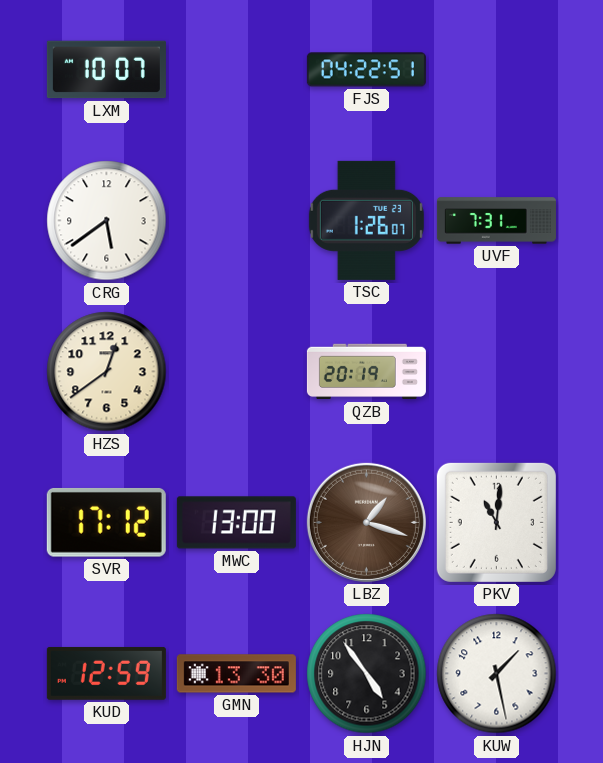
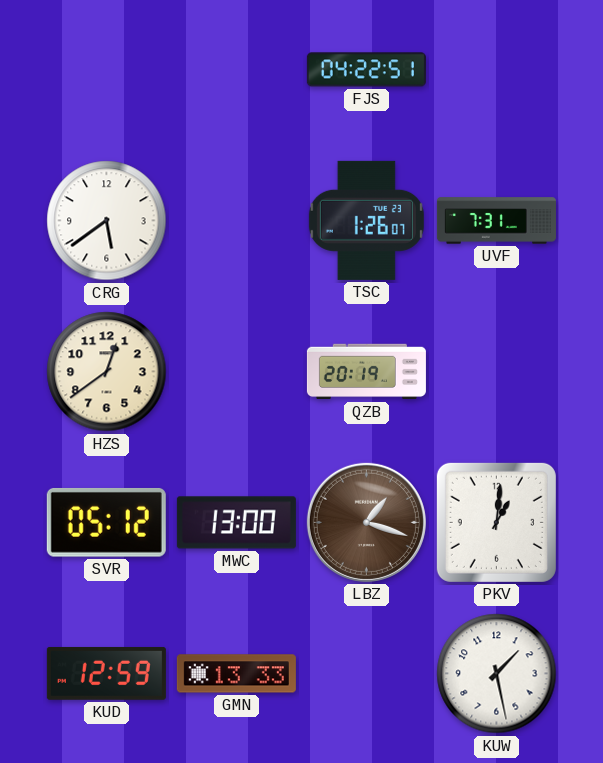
LXM: 10:07 -> none (106, 70)
SVR: 17:12 -> 05:12 (106, 522)
PKV: 11:01 -> 1:01 (496, 522)
GMN: 13:30 -> 13:33 (236, 674)
HJN: 4:54 -> none (367, 674)
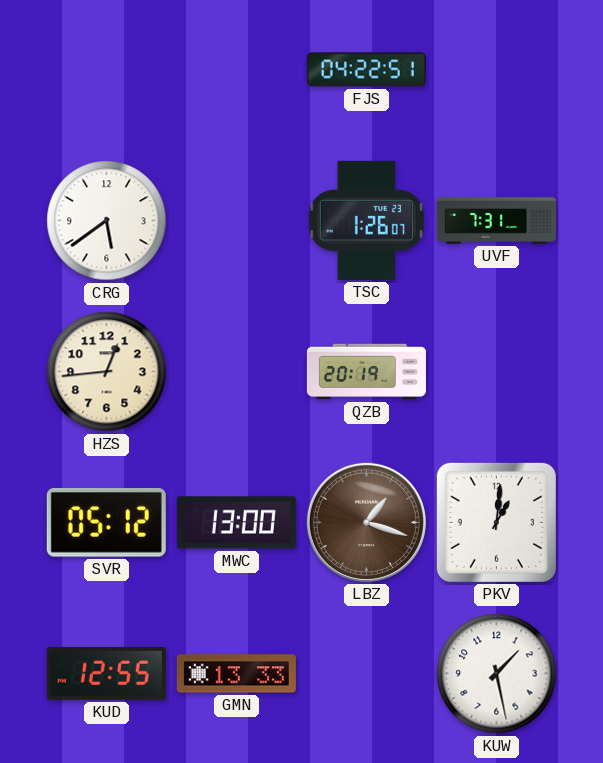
HZS: 12:39 -> 12:44 (107, 372)
KUD: 12:59 -> 12:55 (106, 673)
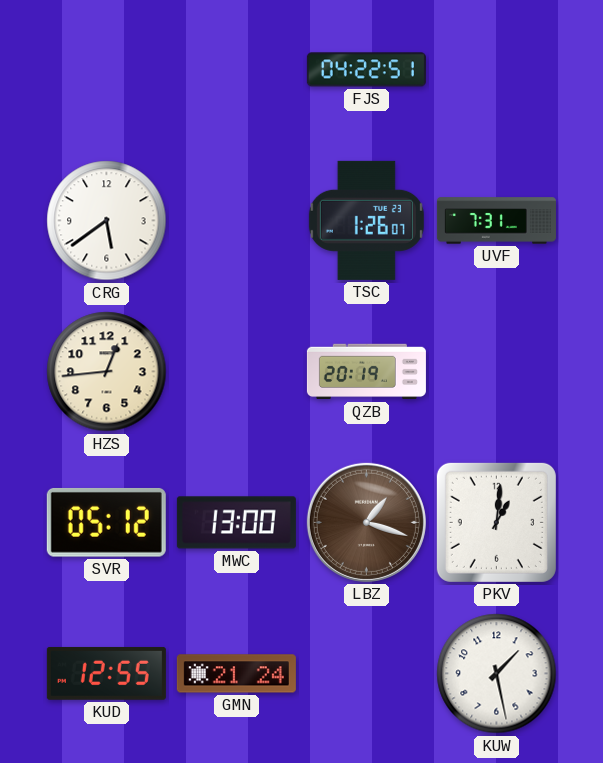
GMN: 13:33 -> 21:24 (236, 674)
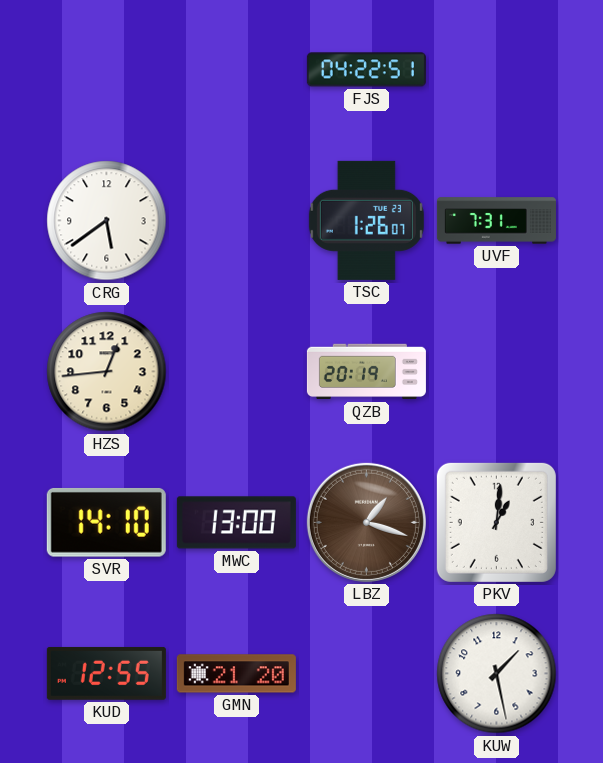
SVR: 05:12 -> 14:10 (106, 522)
GMN: 21:24 -> 21:20 (236, 674)
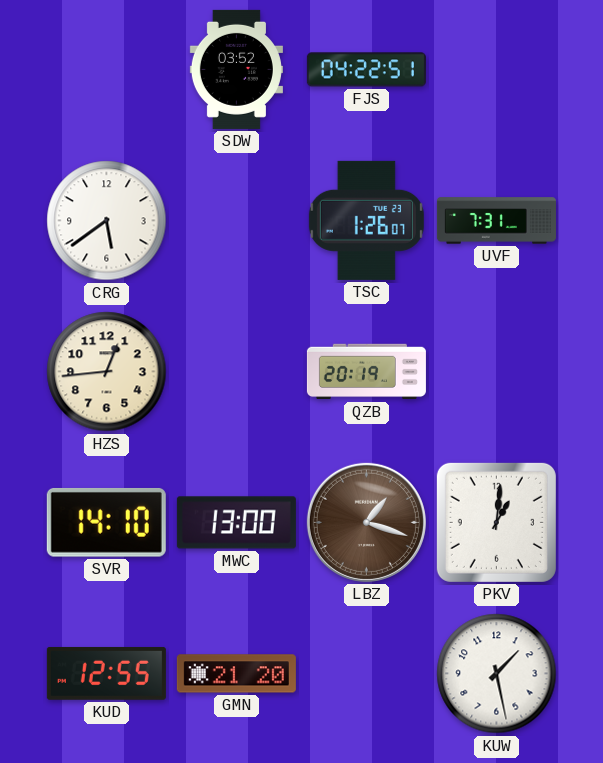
SDW: none -> 03:52 (236, 69)
